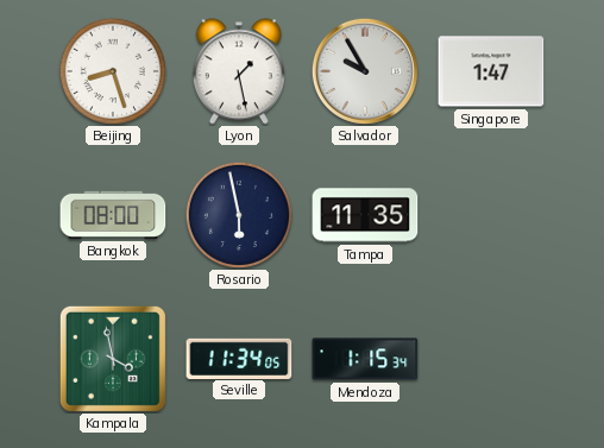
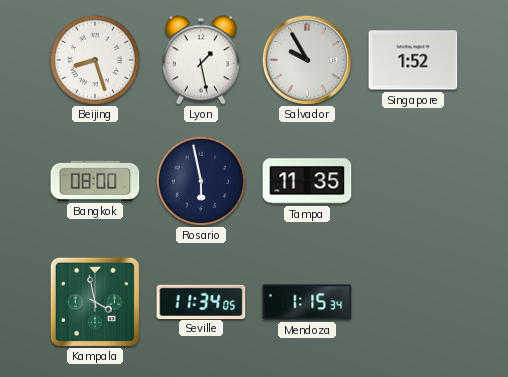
Singapore: 1:47 -> 1:52 (413, 60)
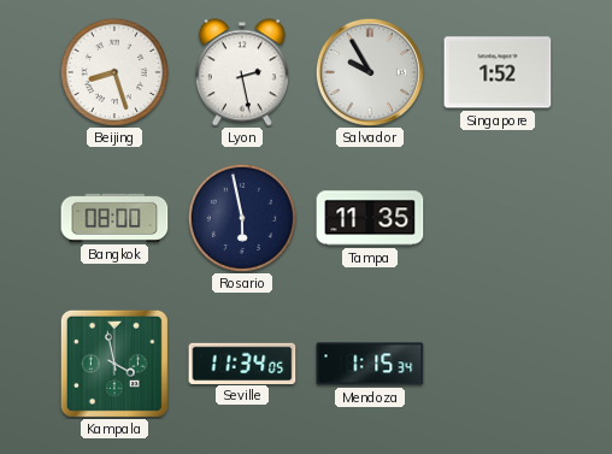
Lyon: 1:28 -> 2:28 (242, 72)
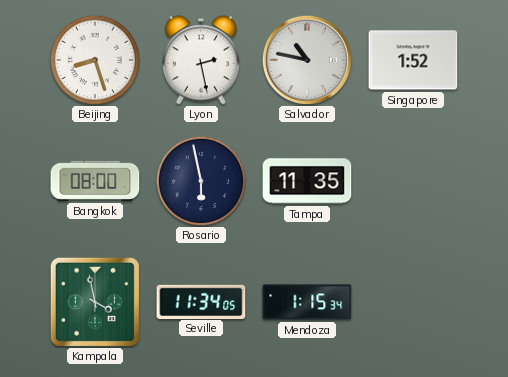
Salvador: 9:55 -> 10:47 (307, 60)
